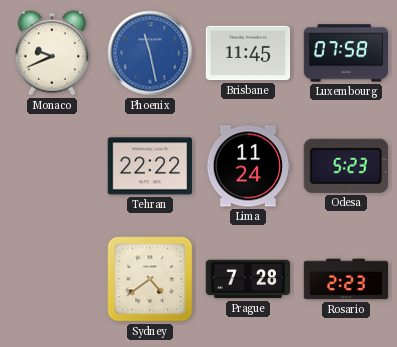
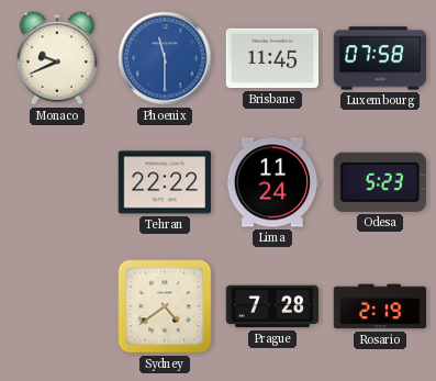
Phoenix: 11:28 -> 11:30 (165, 58)
Rosario: 2:23 -> 2:19 (380, 306)
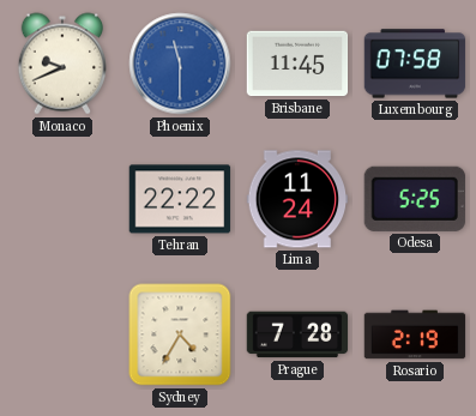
Odesa: 5:23 -> 5:25 (415, 199)
Sydney: 4:39 -> 4:35 (180, 334)
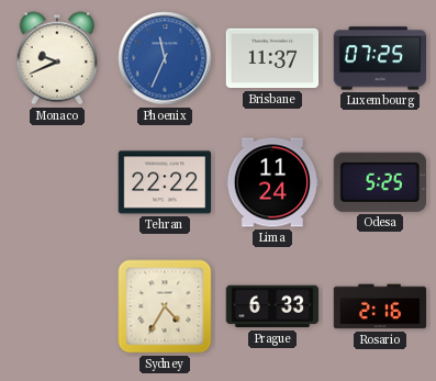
Phoenix: 11:30 -> 11:34 (165, 58)
Brisbane: 11:45 -> 11:37 (272, 58)
Luxembourg: 07:58 -> 07:25 (380, 58)
Prague: 7:28 -> 6:33 (272, 306)
Rosario: 2:19 -> 2:16 (380, 306)
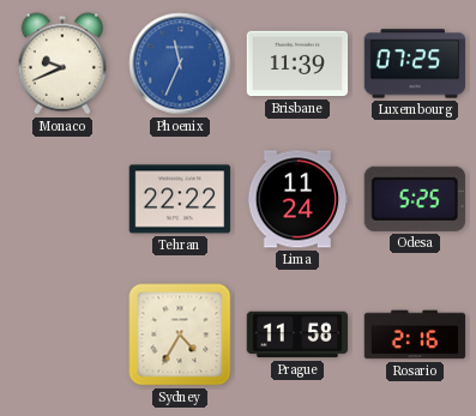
Brisbane: 11:37 -> 11:39 (297, 64)
Prague: 6:33 -> 11:58 (297, 334)
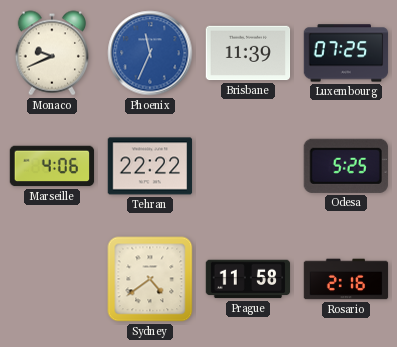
Marseille: none -> 4:06 (52, 166)
Lima: 11:24 -> none (297, 199)
Sydney: 4:35 -> 4:39 (150, 279)
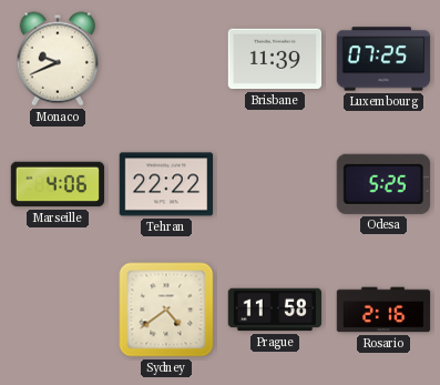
Phoenix: 11:34 -> none (150, 53)
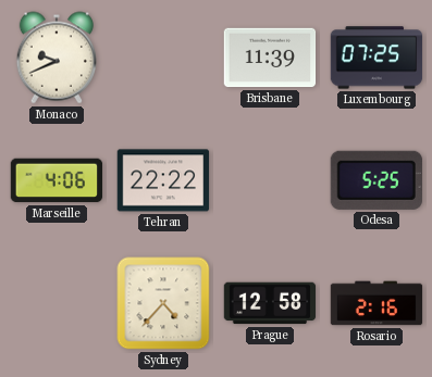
Sydney: 4:39 -> 4:37 (163, 303)
Prague: 11:58 -> 12:58 (270, 303)
